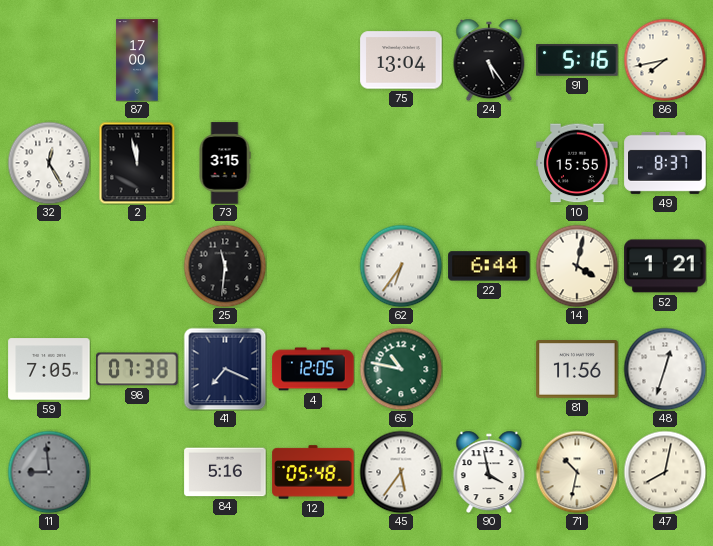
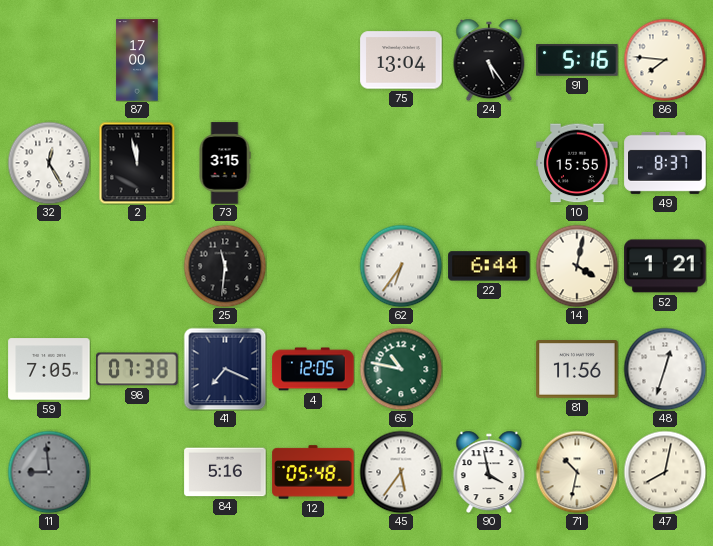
86: 7:43 -> 7:46 (665, 60)
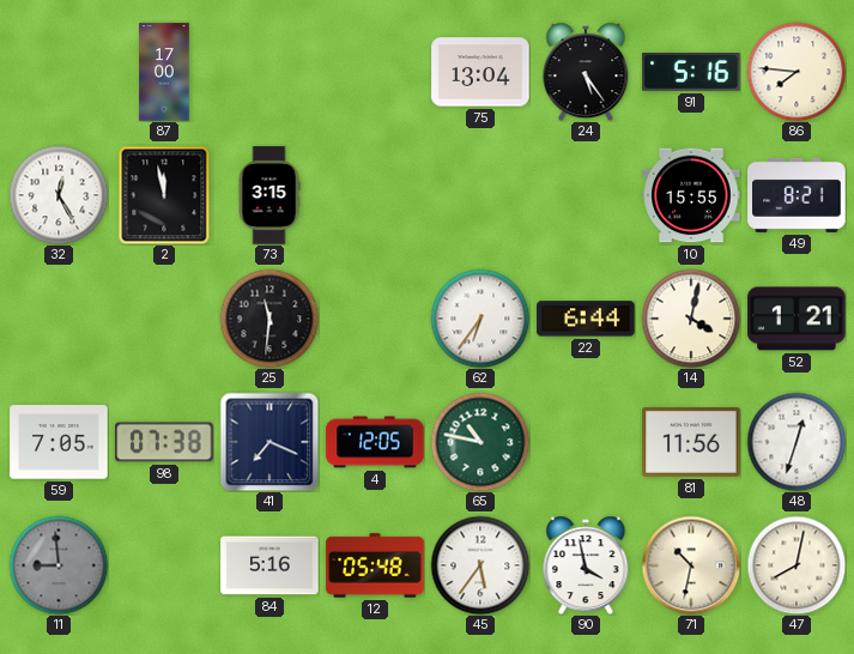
49: 8:37 -> 8:21 (797, 195)
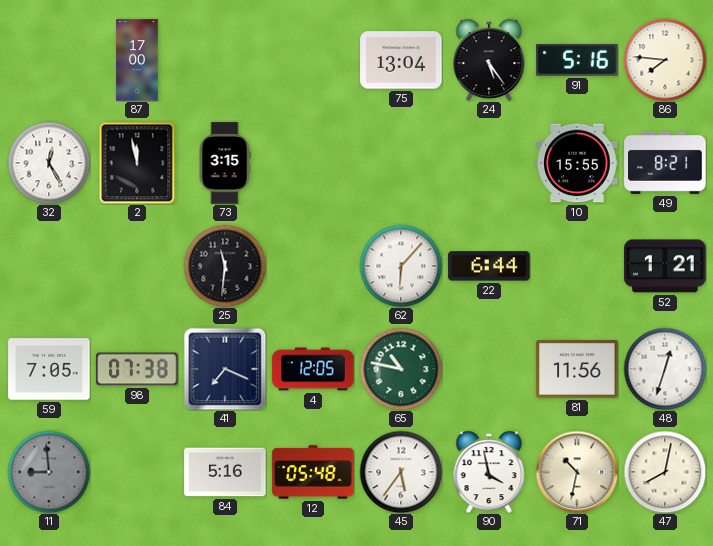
62: 6:36 -> 6:07 (401, 266)
14: 4:02 -> none (691, 319)
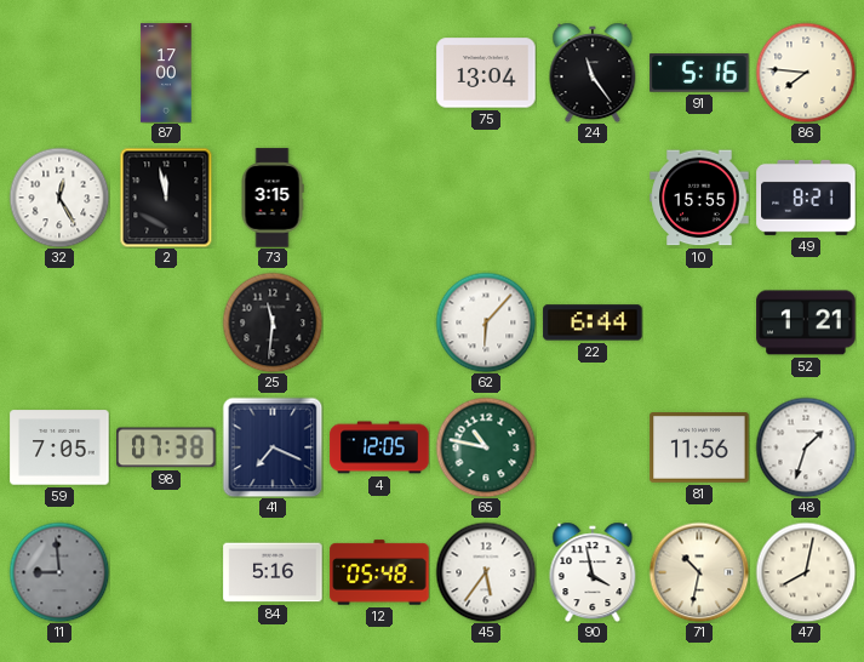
24: 5:24 -> 11:24 (593, 73)
48: 12:33 -> 1:33 (806, 447)
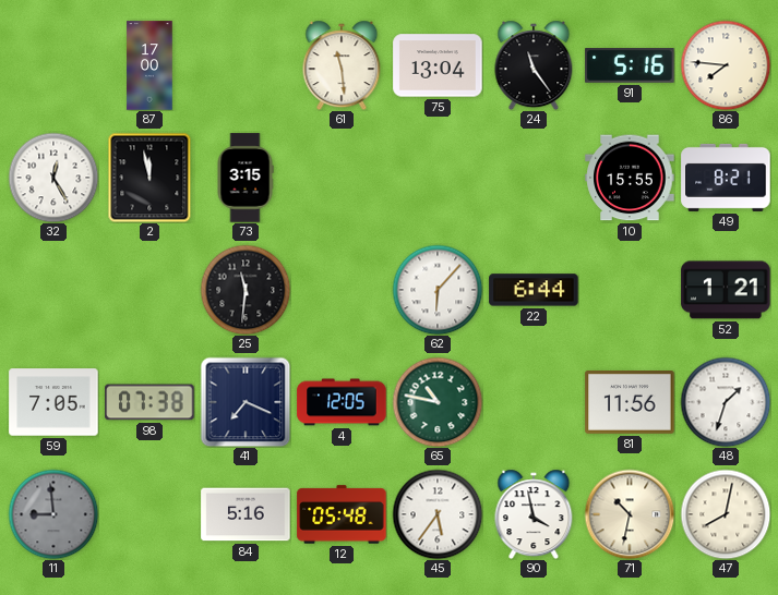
61: none -> 11:29 (342, 65)
